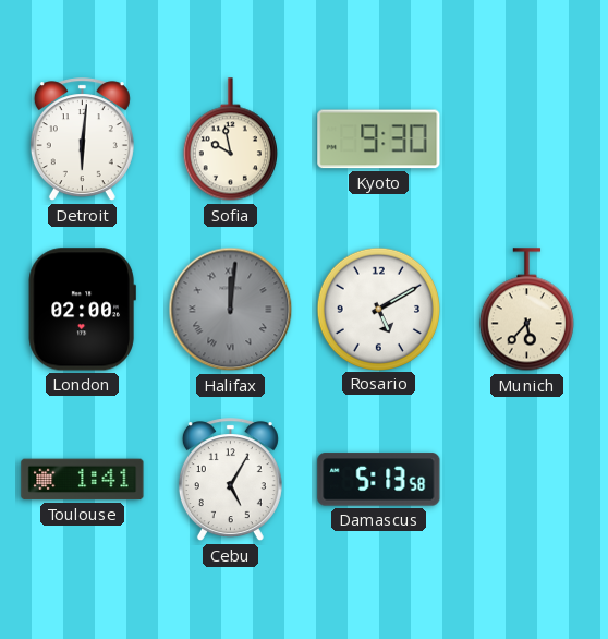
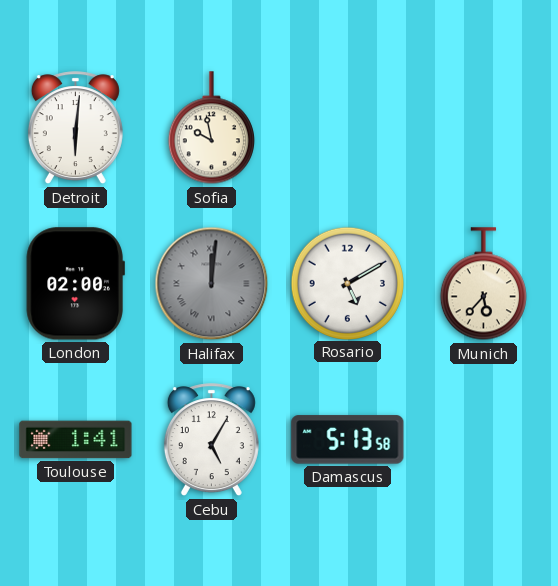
Kyoto: 9:30 -> none (379, 140)
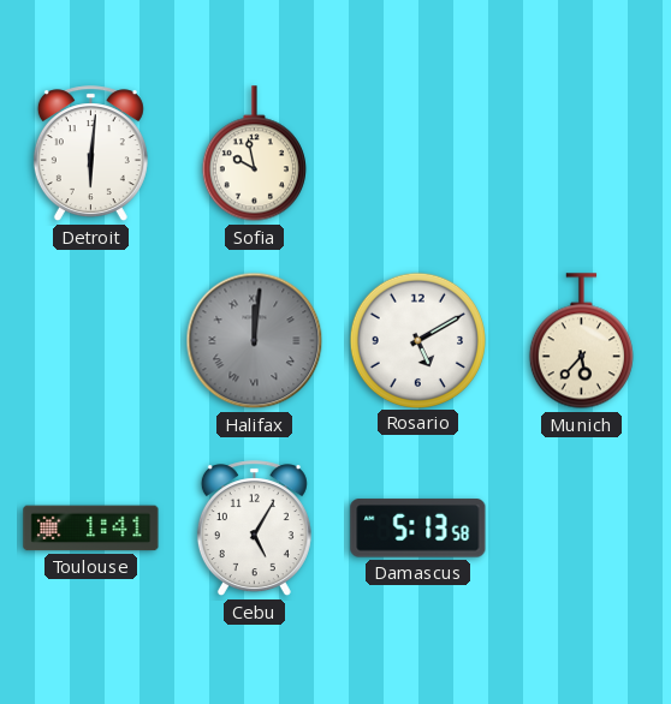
London: 02:00 -> none (75, 284)
